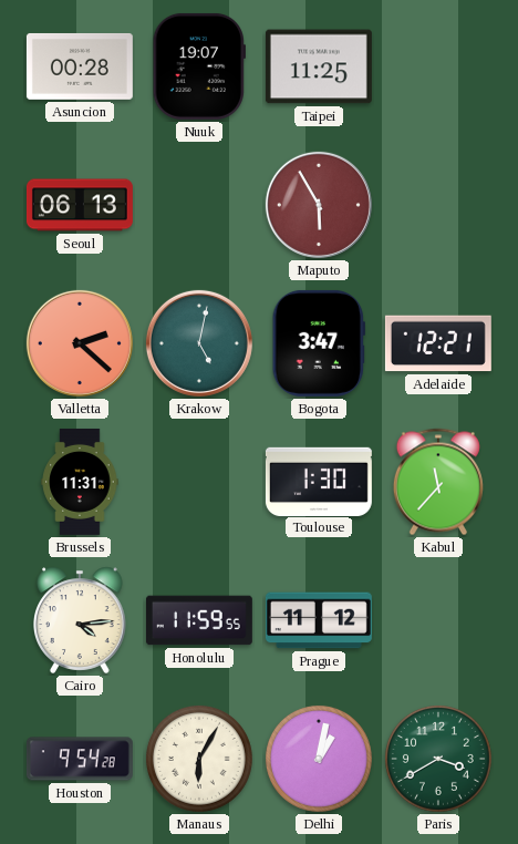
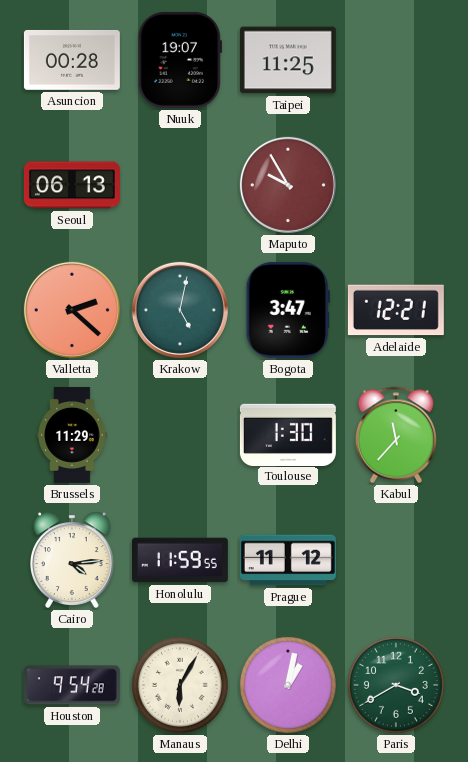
Maputo: 5:55 -> 9:55 (288, 185)
Brussels: 11:31 -> 11:29 (72, 435)
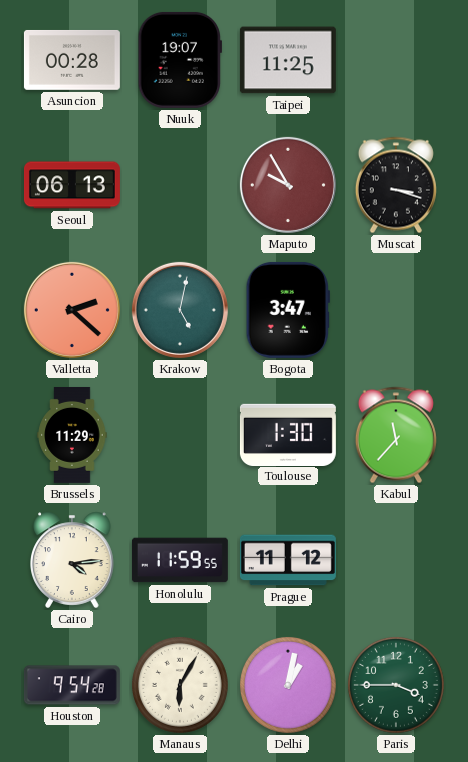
Muscat: none -> 3:18 (396, 185)
Adelaide: 12:21 -> none (396, 310)
Paris: 3:40 -> 3:45 (396, 685)
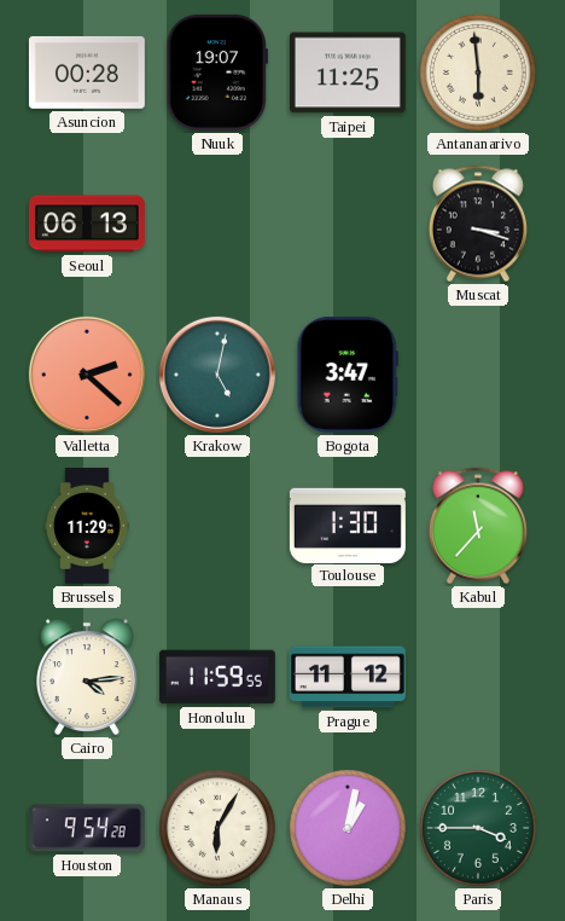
Antananarivo: none -> 5:59 (478, 73)
Maputo: 9:55 -> none (288, 185)
